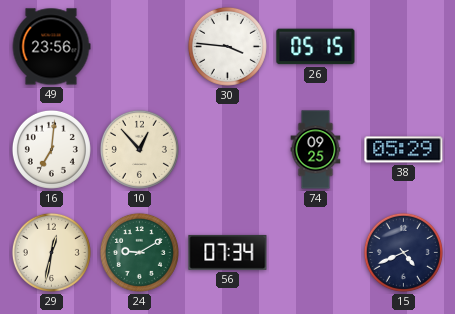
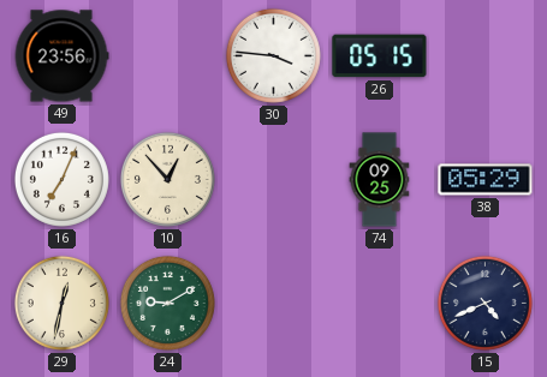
16: 7:01 -> 7:04 (61, 179)
56: 07:34 -> none (228, 252)
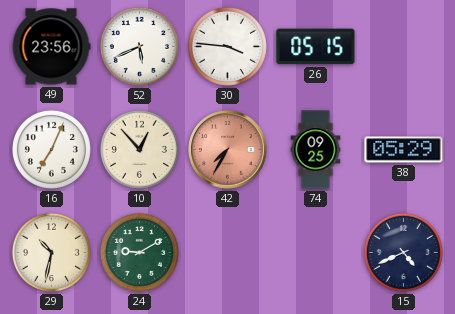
52: none -> 5:41 (139, 46)
42: none -> 7:35 (228, 150)
29: 12:32 -> 10:32 (51, 252)
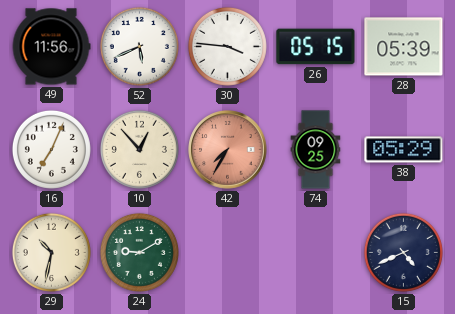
49: 23:56 -> 11:56 (51, 47)
28: none -> 05:39 (404, 47)
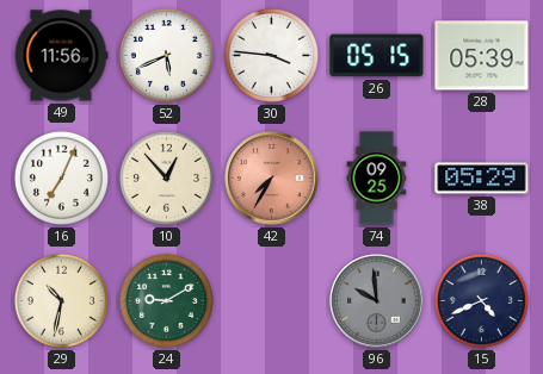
96: none -> 9:59 (377, 301)
